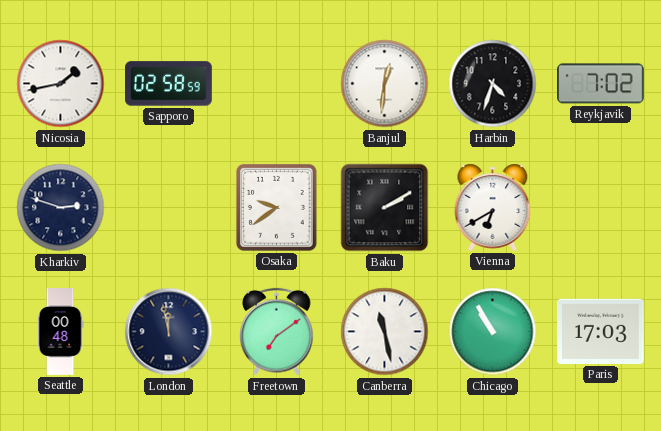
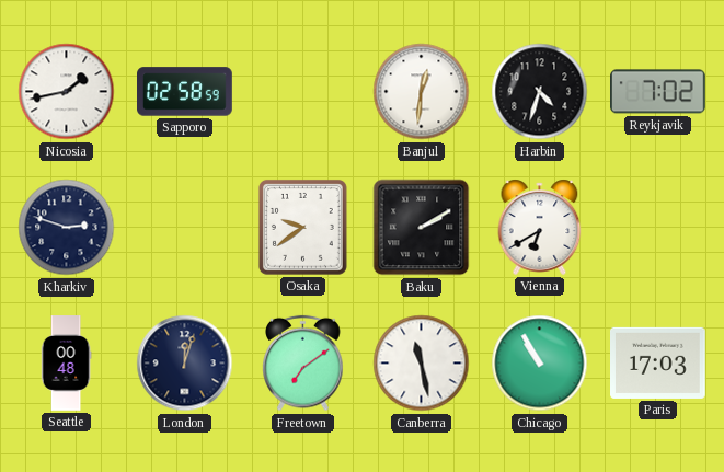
London: 11:58 -> 12:03 (185, 364)
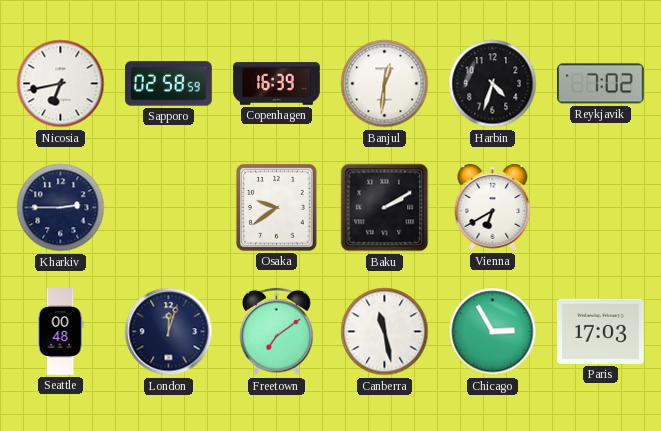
Nicosia: 1:43 -> 6:43 (61, 84)
Copenhagen: none -> 16:39 (277, 84)
Kharkiv: 2:48 -> 2:45 (61, 208)
Chicago: 10:55 -> 2:55 (493, 332)
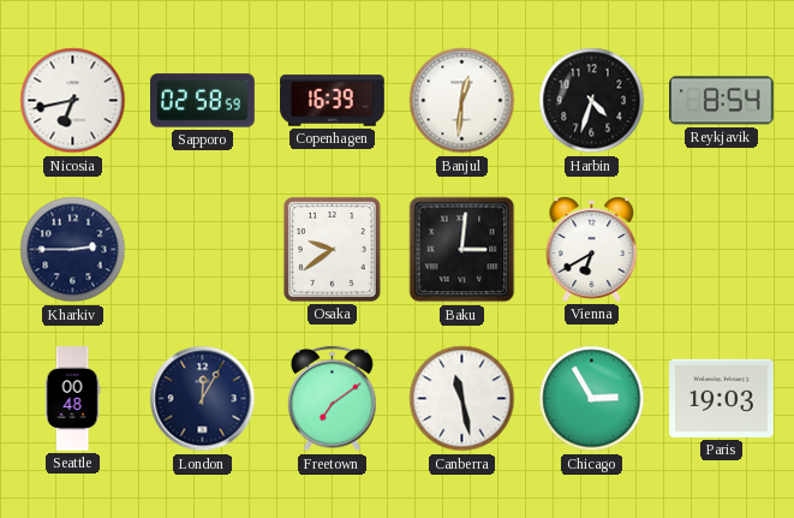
Reykjavik: 7:02 -> 8:54 (722, 101)
Baku: 2:10 -> 3:01 (462, 250)
London: 12:03 -> 12:05 (203, 399)
Paris: 17:03 -> 19:03 (722, 398)
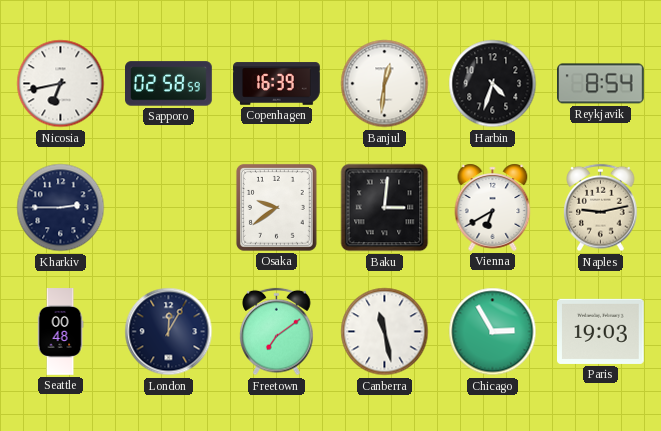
Naples: none -> 9:13 (601, 208)
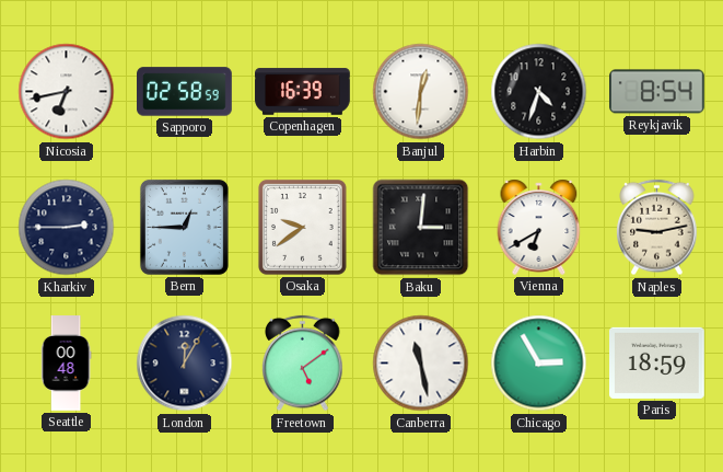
Bern: none -> 12:45 (184, 227)
Freetown: 7:09 -> 5:09 (303, 364)
Paris: 19:03 -> 18:59 (657, 362)
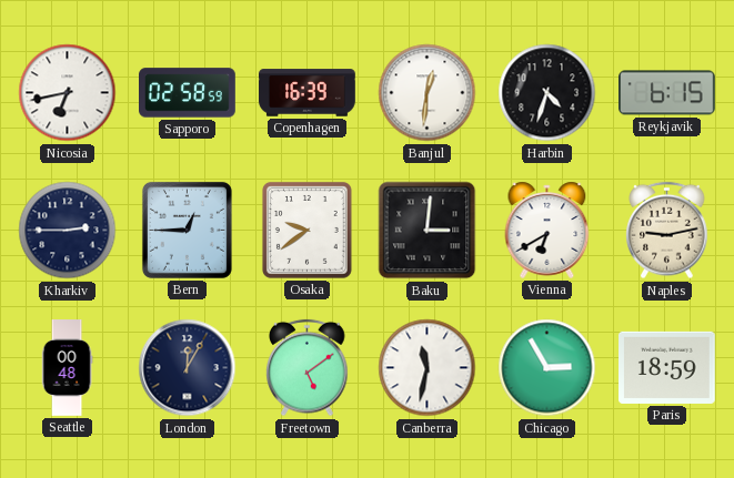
Reykjavik: 8:54 -> 6:15 (667, 93)
Canberra: 11:28 -> 11:32 (428, 368)
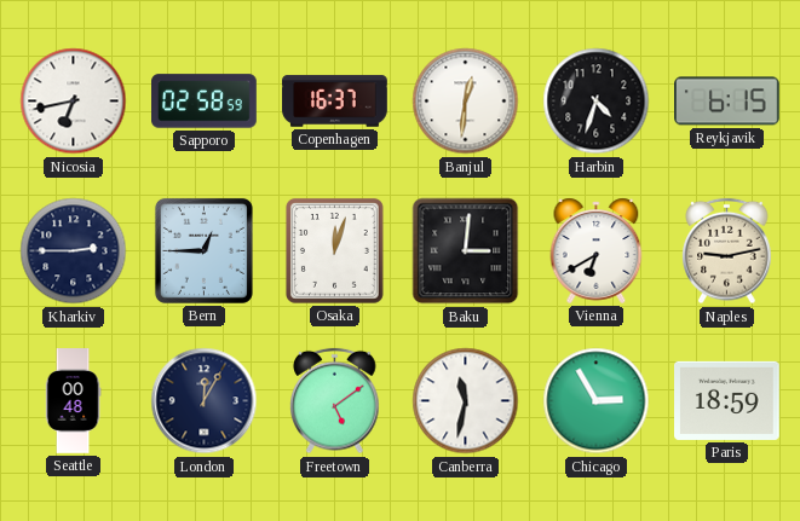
Copenhagen: 16:39 -> 16:37 (335, 102)
Osaka: 9:39 -> 12:03 (334, 250)
